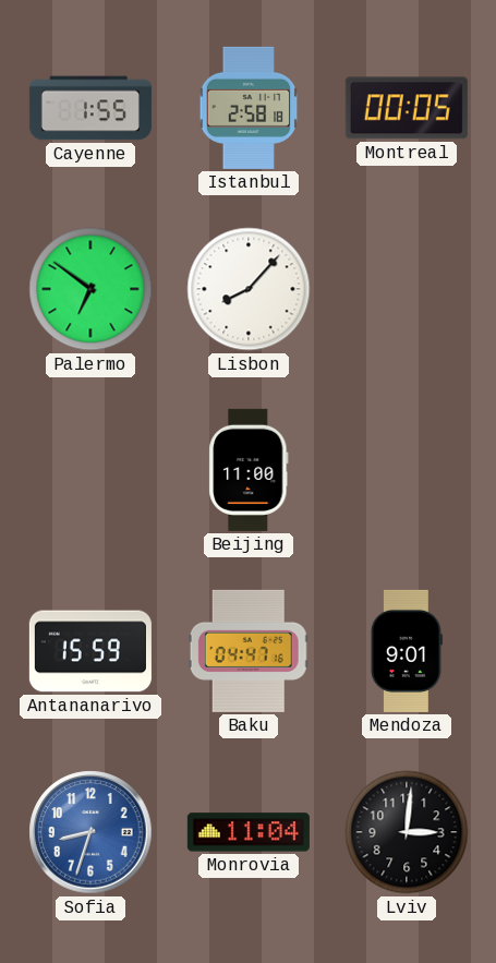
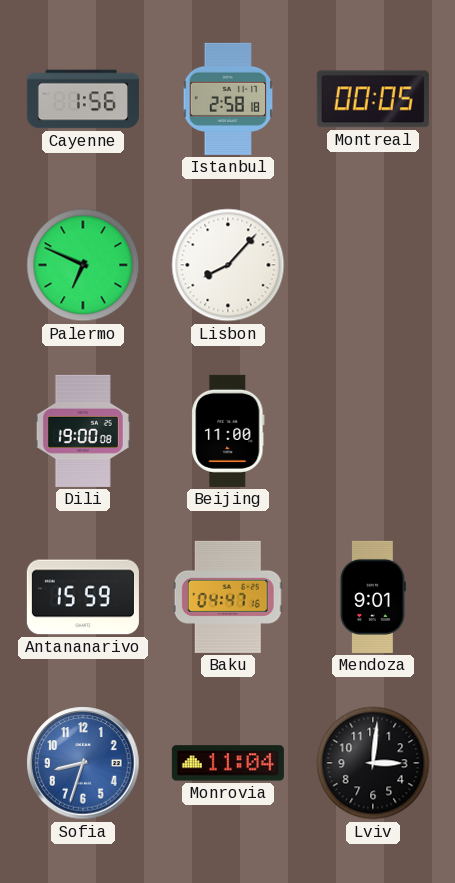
Cayenne: 1:55 -> 1:56 (83, 99)
Palermo: 6:51 -> 6:49 (83, 265)
Dili: none -> 19:00 (83, 431)
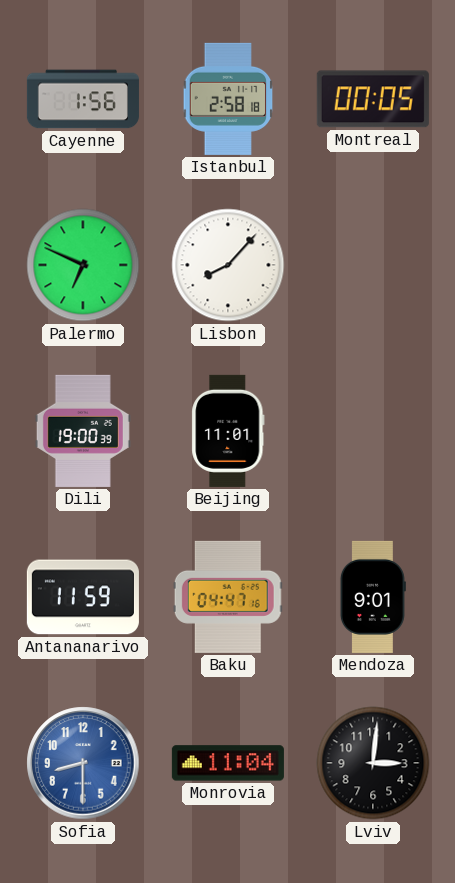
Dili: 19:00:08 -> 19:00:39 (83, 431)
Beijing: 11:00 -> 11:01 (228, 431)
Antananarivo: 15:59 -> 11:59 (83, 597)
Sofia: 8:33 -> 8:30 (83, 763)
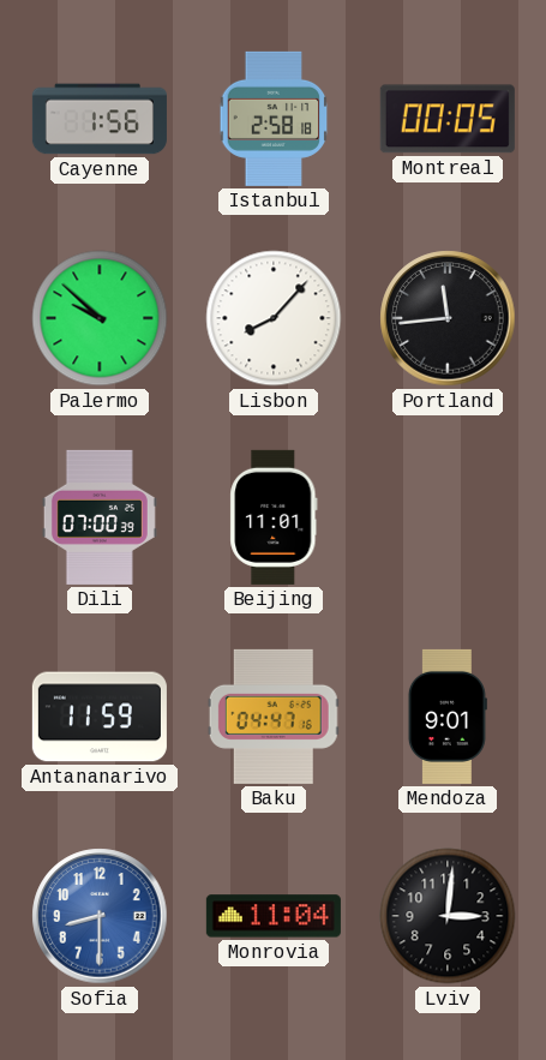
Palermo: 6:49 -> 9:52 (100, 318)
Portland: none -> 11:44 (448, 318)
Dili: 19:00 -> 07:00 (100, 517)
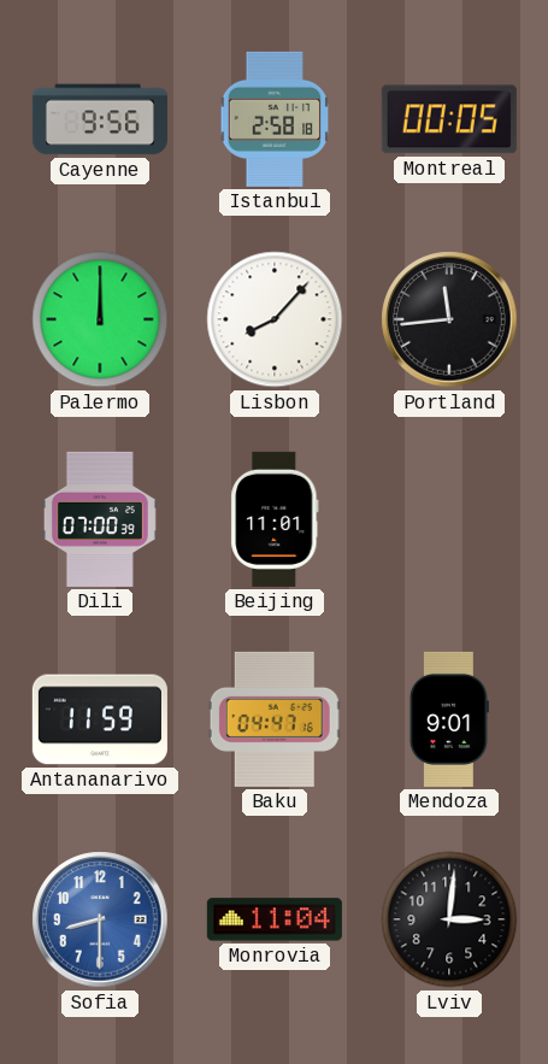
Cayenne: 1:56 -> 9:56 (100, 119)
Palermo: 9:52 -> 12:00 (100, 319)
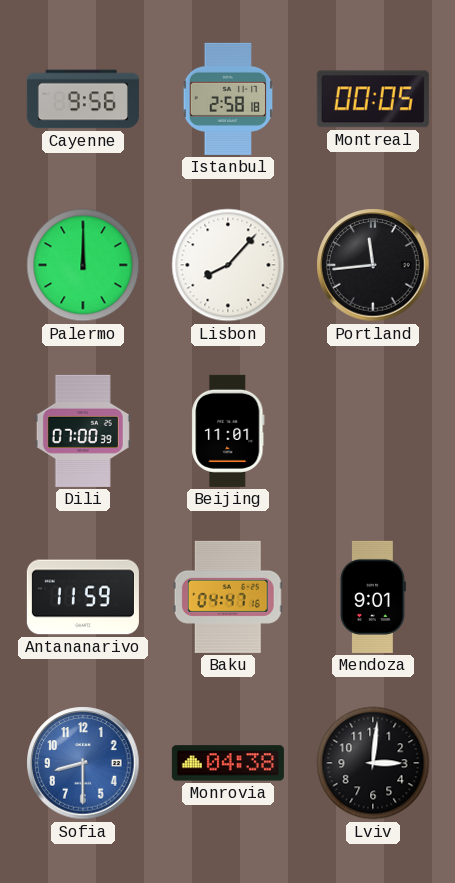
Monrovia: 11:04 -> 04:38 (228, 763)
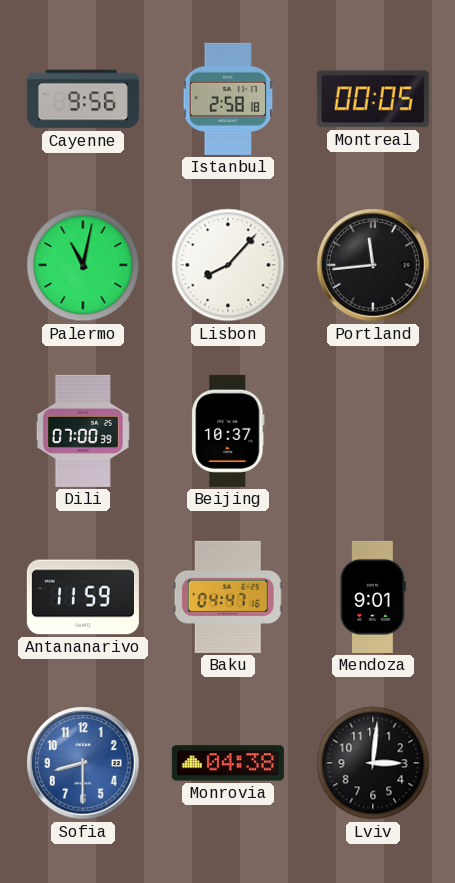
Palermo: 12:00 -> 11:02 (83, 265)
Beijing: 11:01 -> 10:37 (228, 431)
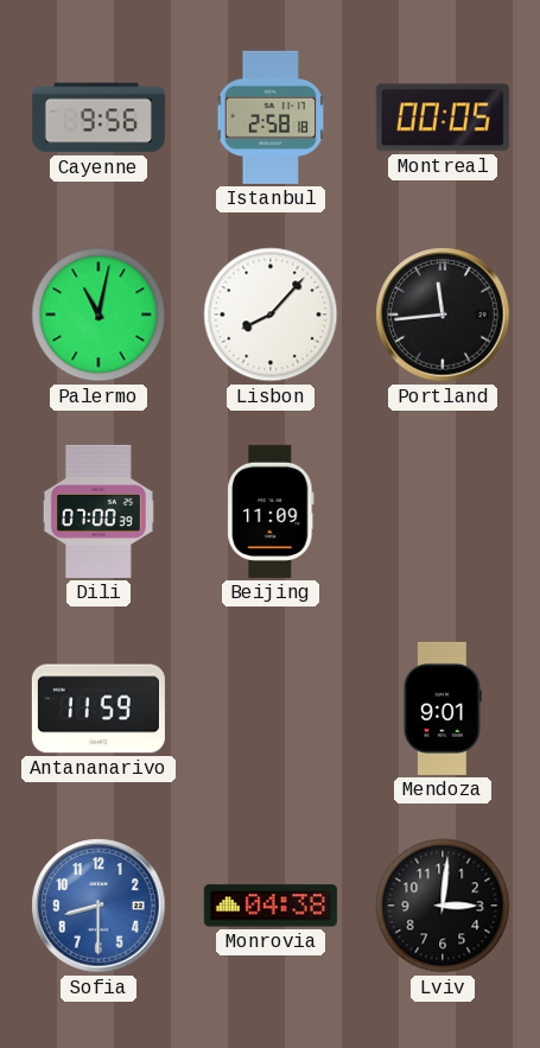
Beijing: 10:37 -> 11:09 (271, 512)
Baku: 04:47 -> none (228, 597)
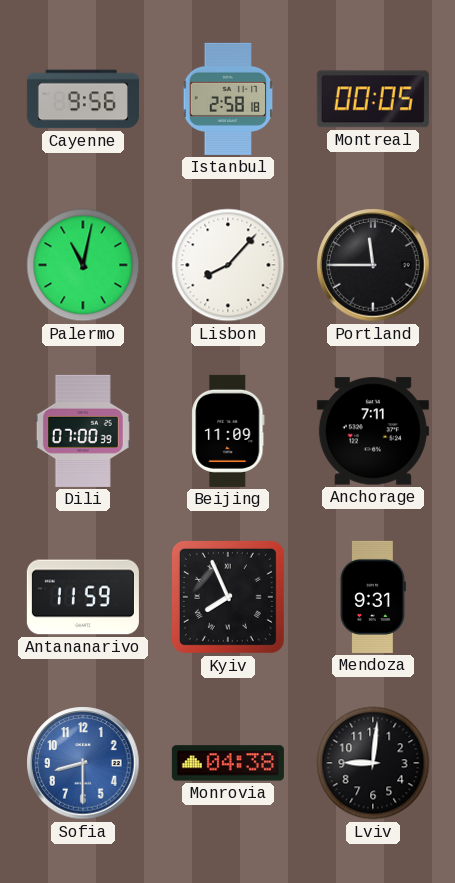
Portland: 11:44 -> 11:45 (373, 265)
Anchorage: none -> 7:11 (373, 431)
Kyiv: none -> 7:56 (228, 597)
Mendoza: 9:01 -> 9:31 (373, 597)
Lviv: 3:01 -> 9:01 (373, 763)
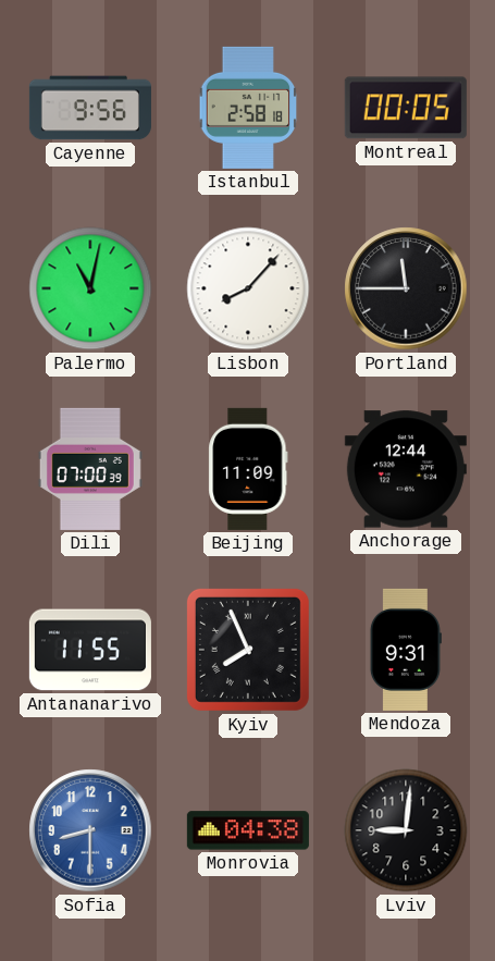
Anchorage: 7:11 -> 12:44 (406, 469)
Antananarivo: 11:59 -> 11:55 (90, 650)
